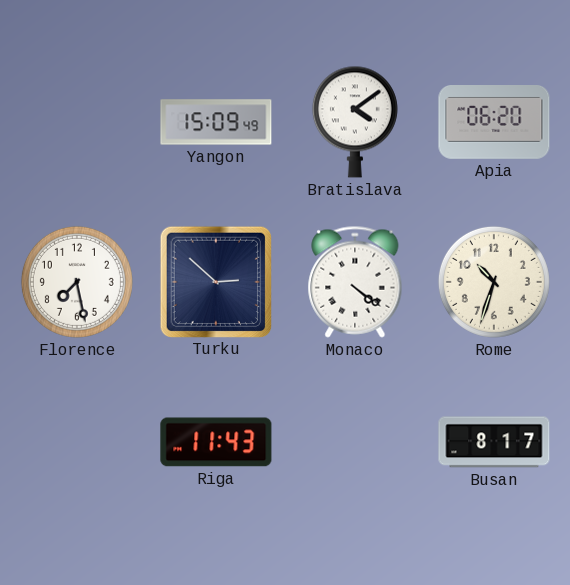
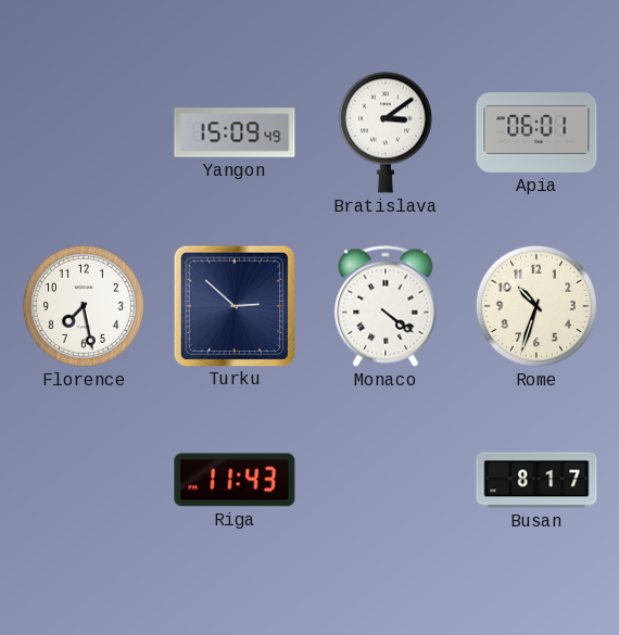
Bratislava: 4:09 -> 3:09 (386, 132)
Apia: 06:20 -> 06:01 (536, 134)
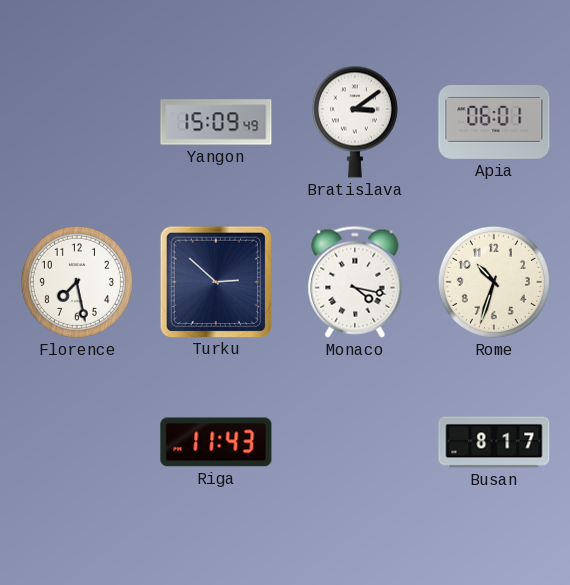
Monaco: 4:21 -> 4:17 (355, 282)
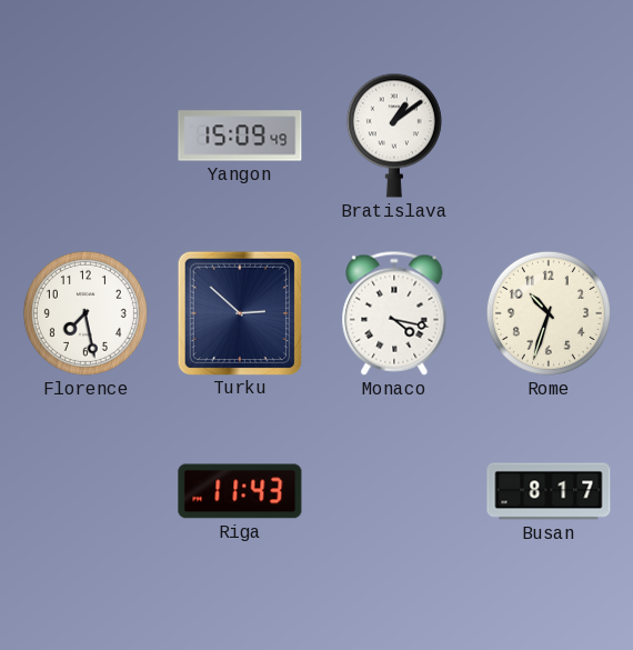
Bratislava: 3:09 -> 1:09 (394, 136)
Apia: 06:01 -> none (494, 123)
